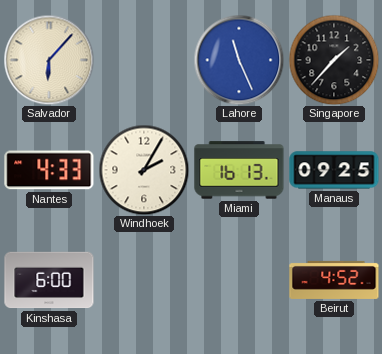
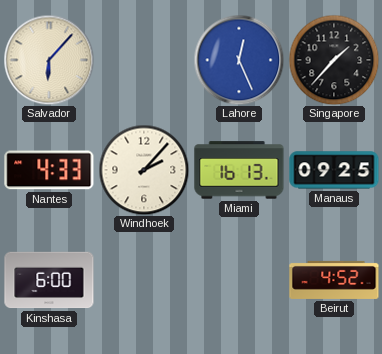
Lahore: 11:26 -> 12:26 (239, 60)
Windhoek: 2:05 -> 2:07 (144, 170)
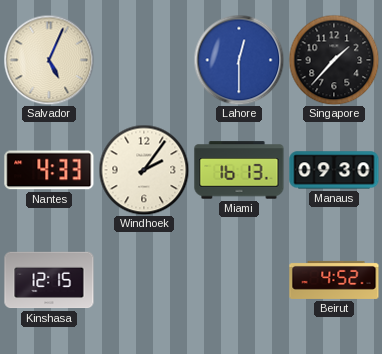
Salvador: 6:07 -> 5:04 (49, 60)
Lahore: 12:26 -> 12:30 (239, 60)
Windhoek: 2:07 -> 2:06 (144, 170)
Manaus: 09:25 -> 09:30 (334, 170)
Kinshasa: 6:00 -> 12:15 (49, 280)
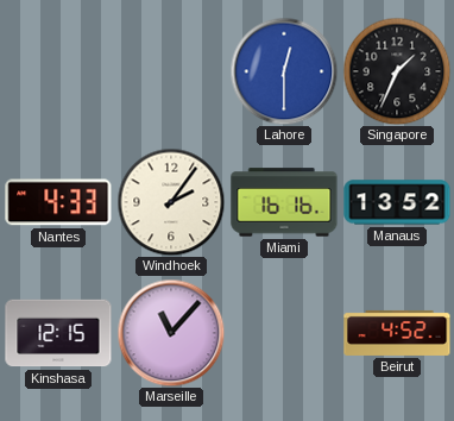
Salvador: 5:04 -> none (49, 60)
Singapore: 1:37 -> 1:34 (397, 71)
Miami: 16:13 -> 16:16 (284, 202)
Manaus: 09:30 -> 13:52 (397, 202)
Marseille: none -> 11:07 (171, 333)
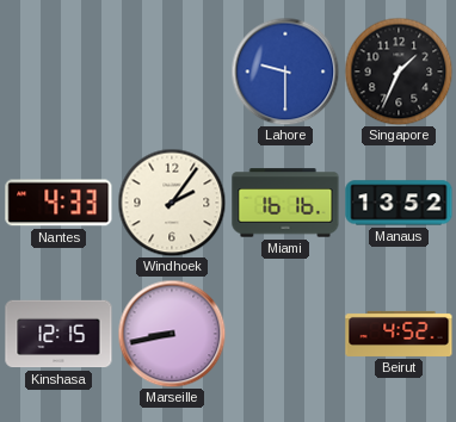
Lahore: 12:30 -> 9:30 (285, 72)
Marseille: 11:07 -> 8:43 (172, 334)
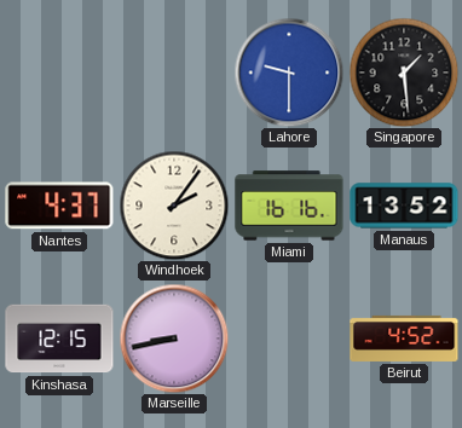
Singapore: 1:34 -> 1:29 (404, 73)
Nantes: 4:33 -> 4:37 (59, 206)
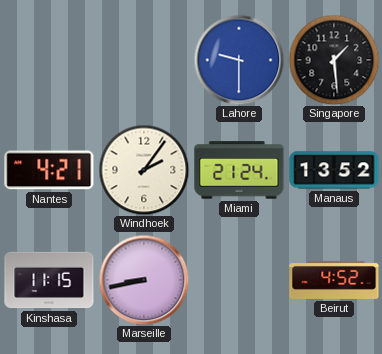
Nantes: 4:37 -> 4:21 (49, 170)
Miami: 16:16 -> 21:24 (239, 170)
Kinshasa: 12:15 -> 11:15 (49, 280)
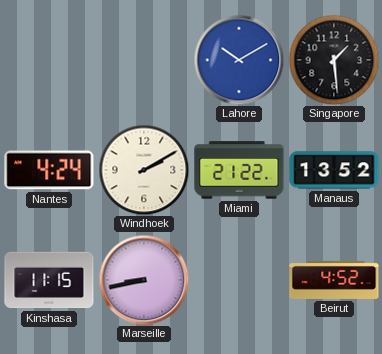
Lahore: 9:30 -> 10:10 (239, 60)
Nantes: 4:21 -> 4:24 (49, 170)
Windhoek: 2:06 -> 2:10 (144, 170)
Miami: 21:24 -> 21:22 (239, 170)
